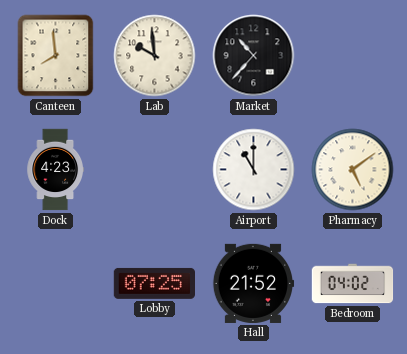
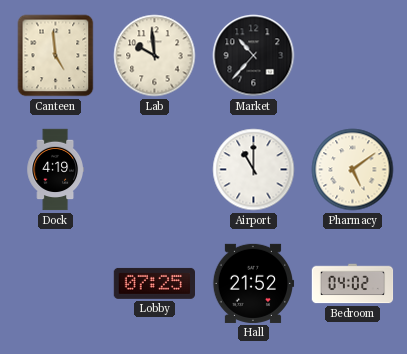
Canteen: 7:59 -> 4:59 (56, 56)
Dock: 4:23 -> 4:19 (55, 170)
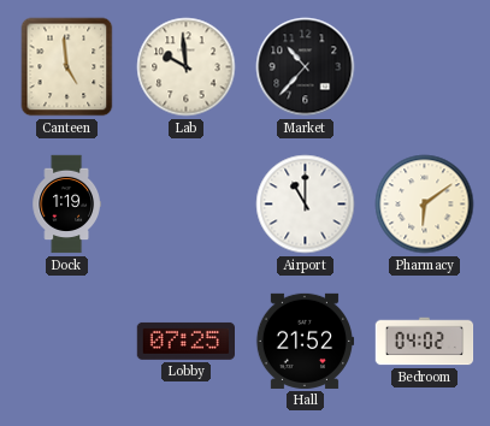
Dock: 4:19 -> 1:19 (66, 205)
Pharmacy: 5:09 -> 6:09 (425, 205)
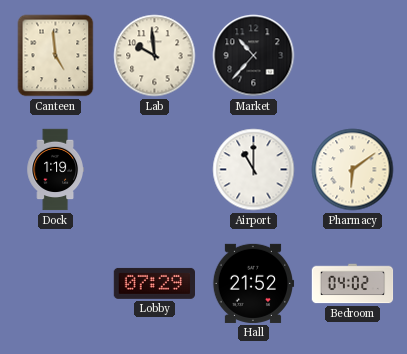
Lobby: 07:25 -> 07:29 (154, 283)
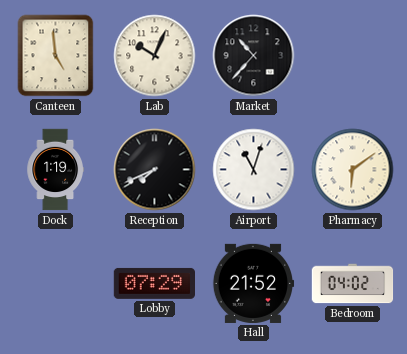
Lab: 9:59 -> 10:04 (155, 56)
Reception: none -> 7:41 (155, 170)
Airport: 11:00 -> 11:03 (254, 170)
